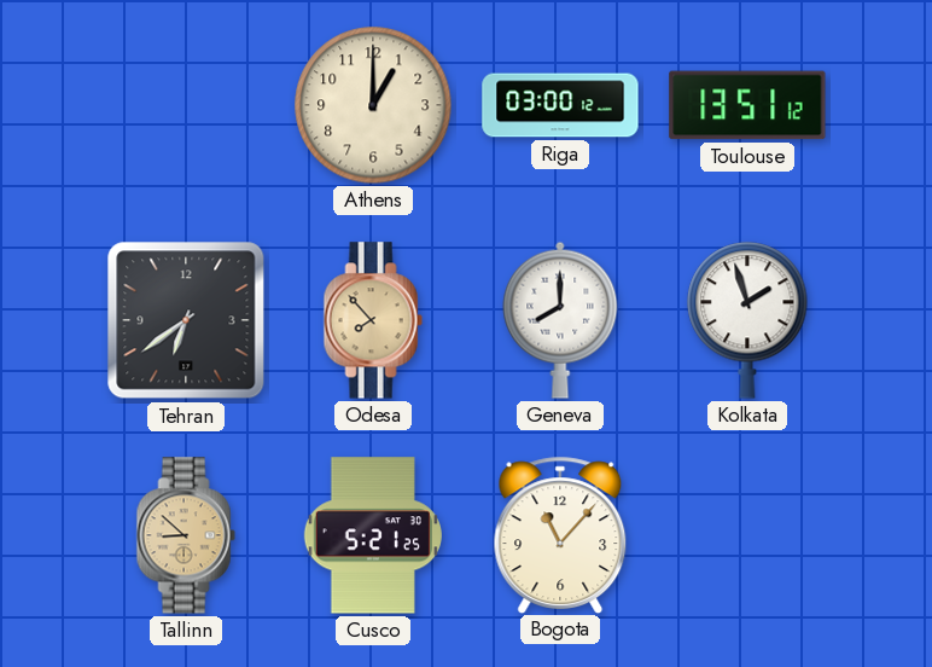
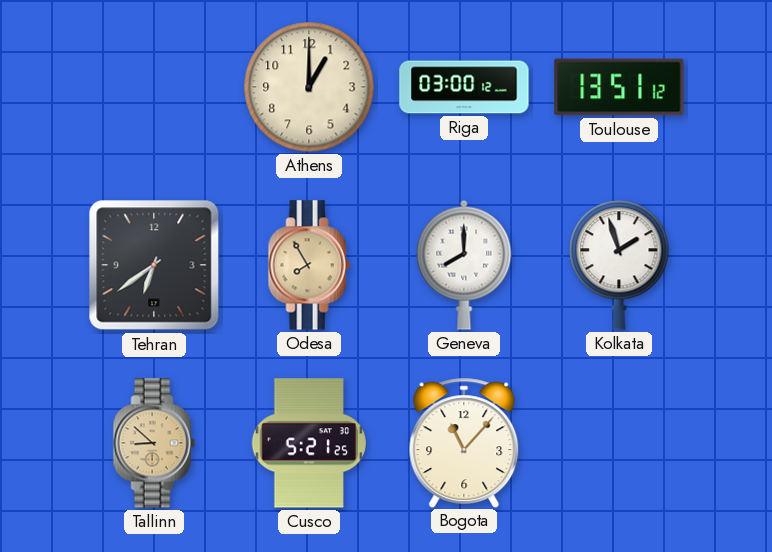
Odesa: 7:53 -> 7:55 (309, 265)
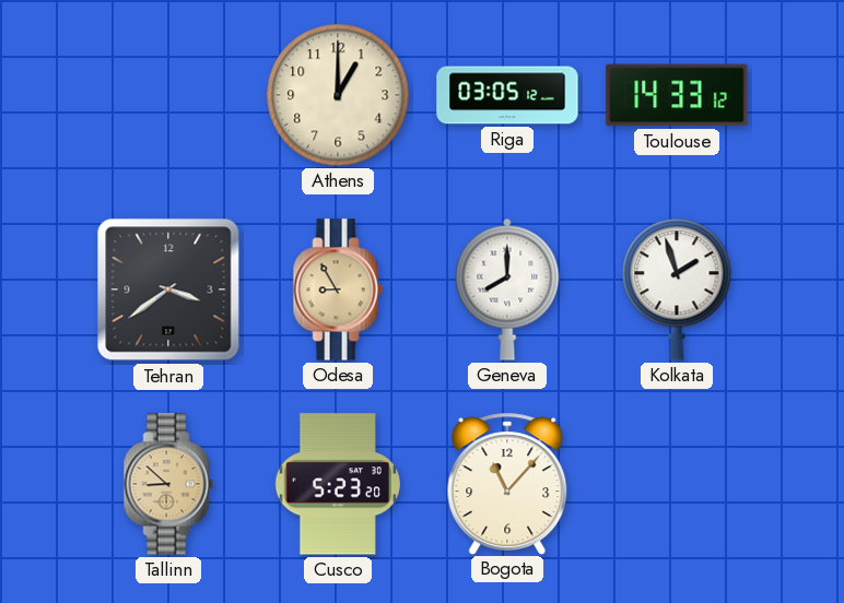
Riga: 03:00 -> 03:05 (507, 95)
Toulouse: 13:51 -> 14:33 (677, 95)
Tehran: 6:39 -> 3:39 (168, 289)
Odesa: 7:55 -> 8:55 (338, 289)
Cusco: 5:21 -> 5:23 (338, 484)
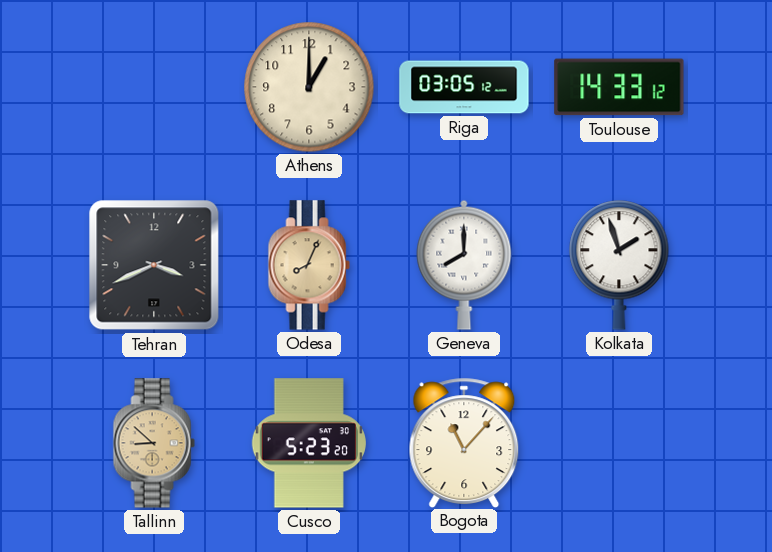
Tehran: 3:39 -> 3:41 (154, 265)
Odesa: 8:55 -> 8:04 (309, 265)
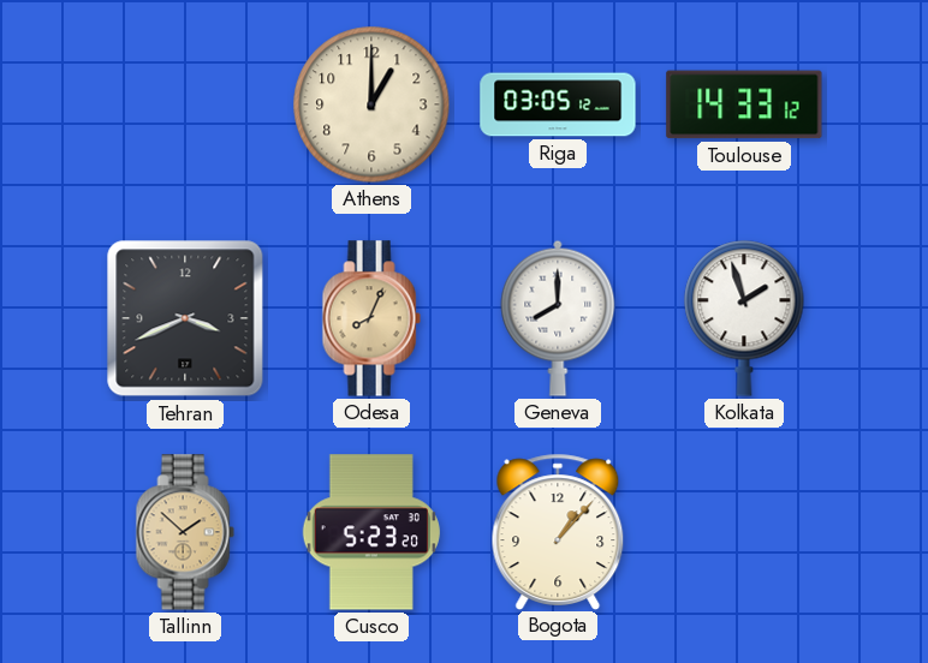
Tallinn: 8:52 -> 1:52 (185, 532)
Bogota: 11:07 -> 1:07 (558, 531)
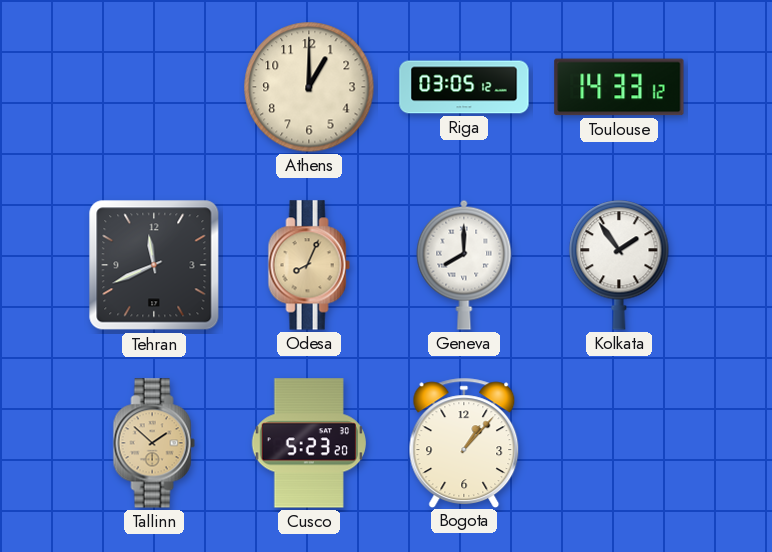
Tehran: 3:41 -> 11:41 (154, 265)
Kolkata: 1:57 -> 1:54 (619, 265)
